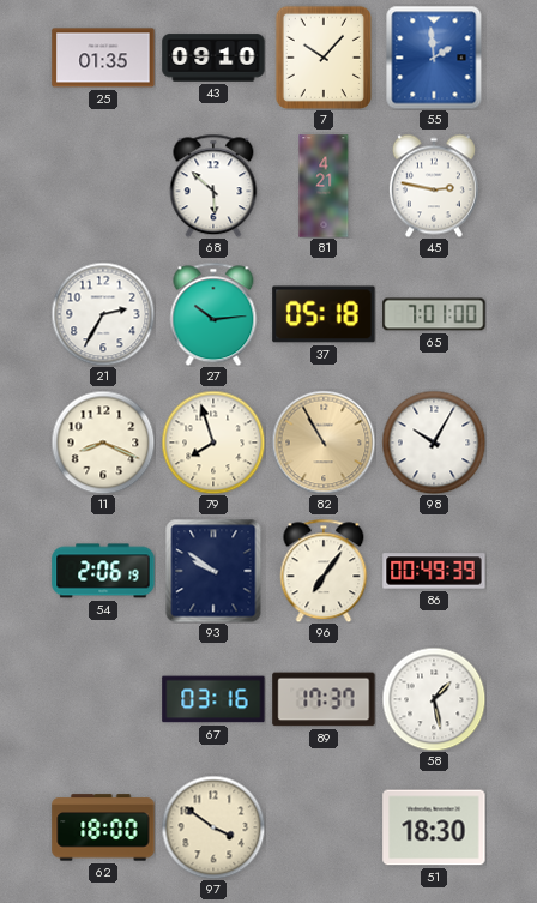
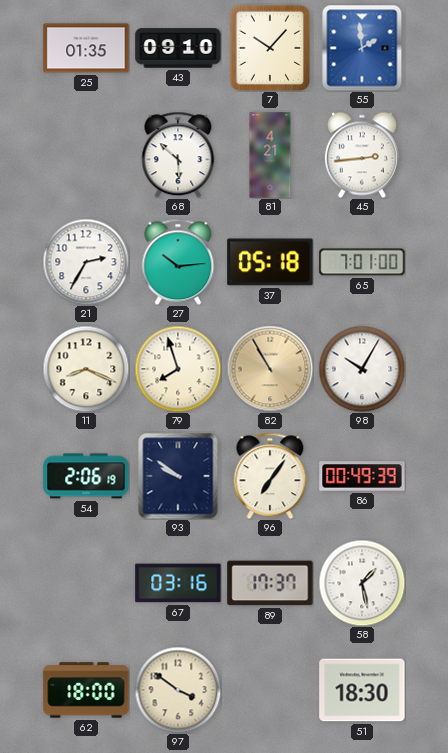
45: 2:47 -> 2:44 (362, 155)
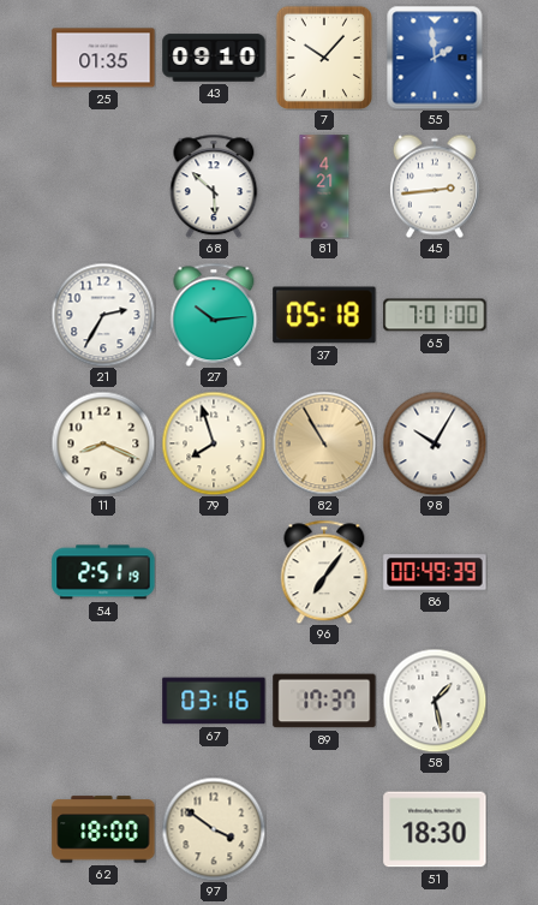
54: 2:06 -> 2:51 (103, 572)
93: 9:51 -> none (178, 476)
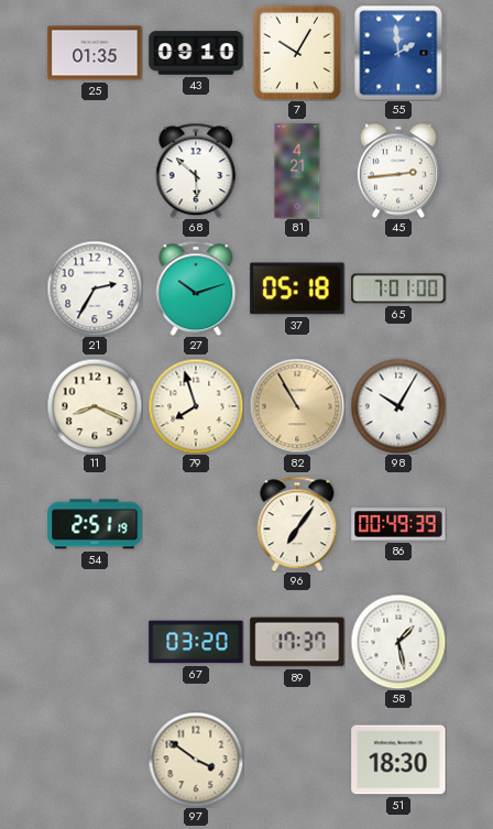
7: 10:07 -> 10:05 (297, 53)
27: 10:14 -> 10:12 (196, 288)
67: 03:16 -> 03:20 (196, 642)
62: 18:00 -> none (103, 829)
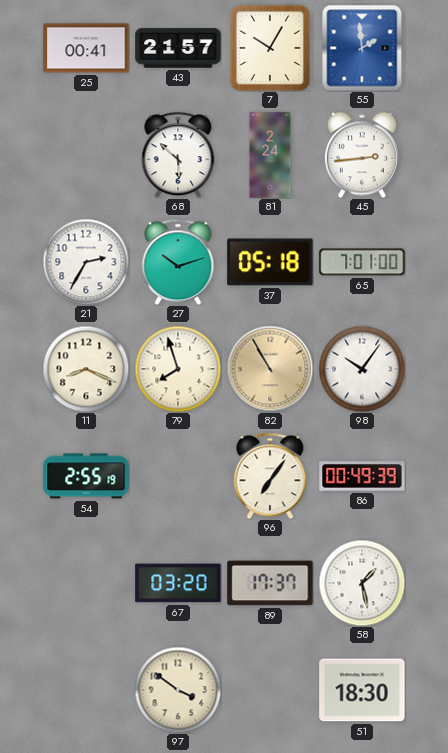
25: 01:35 -> 00:41 (86, 48)
43: 09:10 -> 21:57 (178, 48)
81: 4:21 -> 2:24 (270, 155)
98: 10:05 -> 10:06 (362, 369)
54: 2:51 -> 2:55 (86, 476)
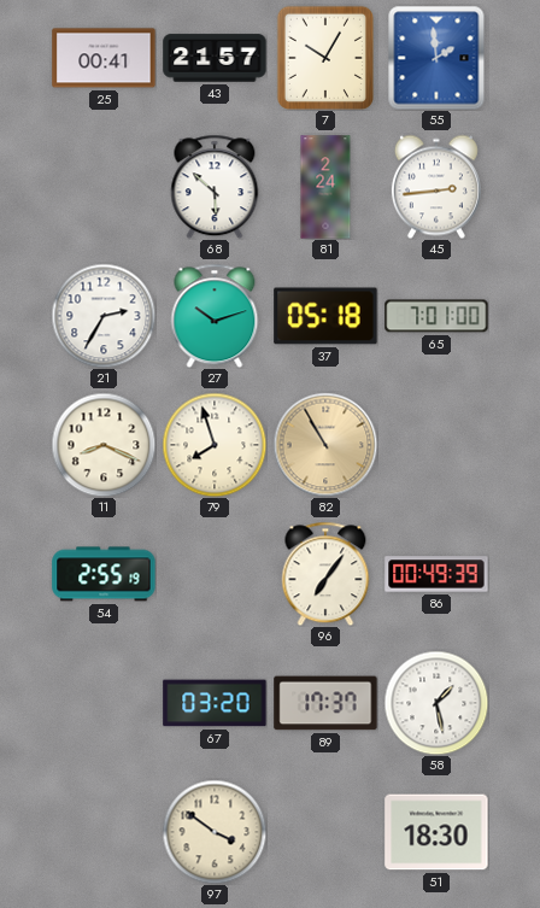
98: 10:06 -> none (362, 369)
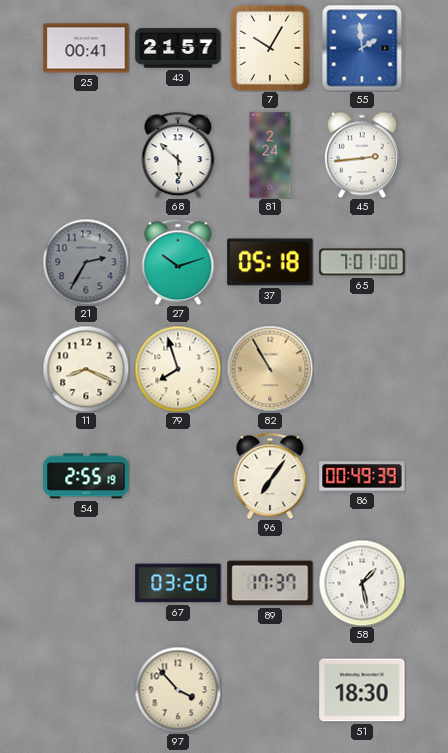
21 dial: white -> grey (86, 262)
97: 3:51 -> 3:53 (178, 690)
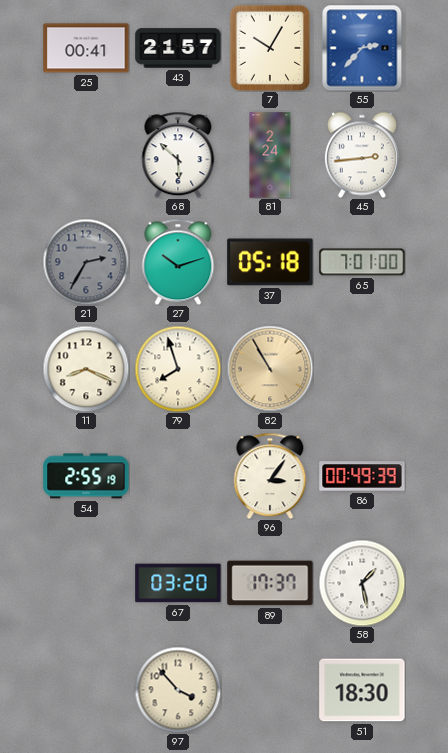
55: 1:59 -> 2:37 (362, 48)
96: 7:06 -> 3:06 (270, 476)
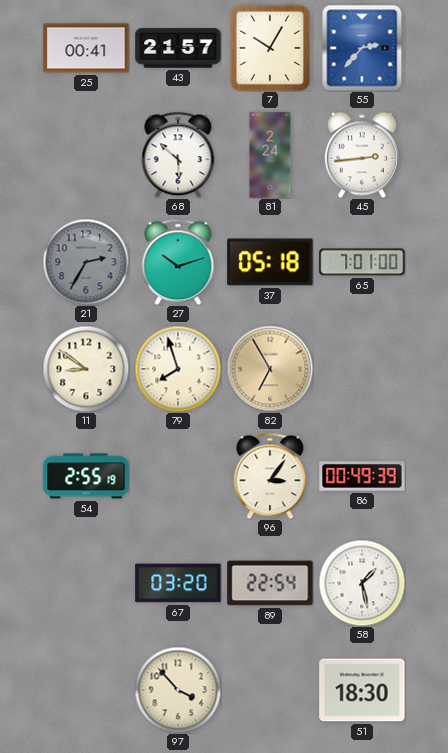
11: 8:19 -> 8:51 (86, 369)
82: 10:55 -> 6:55 (270, 369)
89: 17:37 -> 22:54 (270, 583)
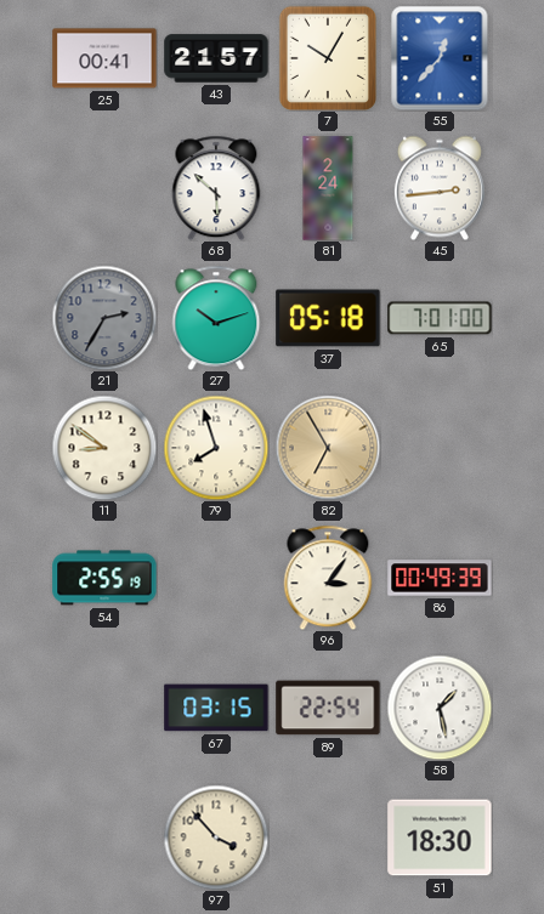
55: 2:37 -> 12:37 (440, 58)
67: 03:20 -> 03:15 (216, 708)
